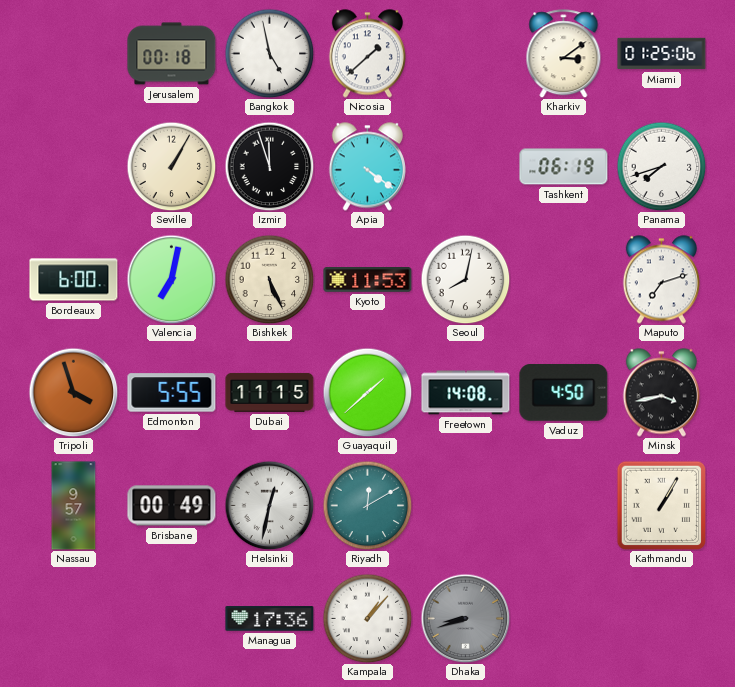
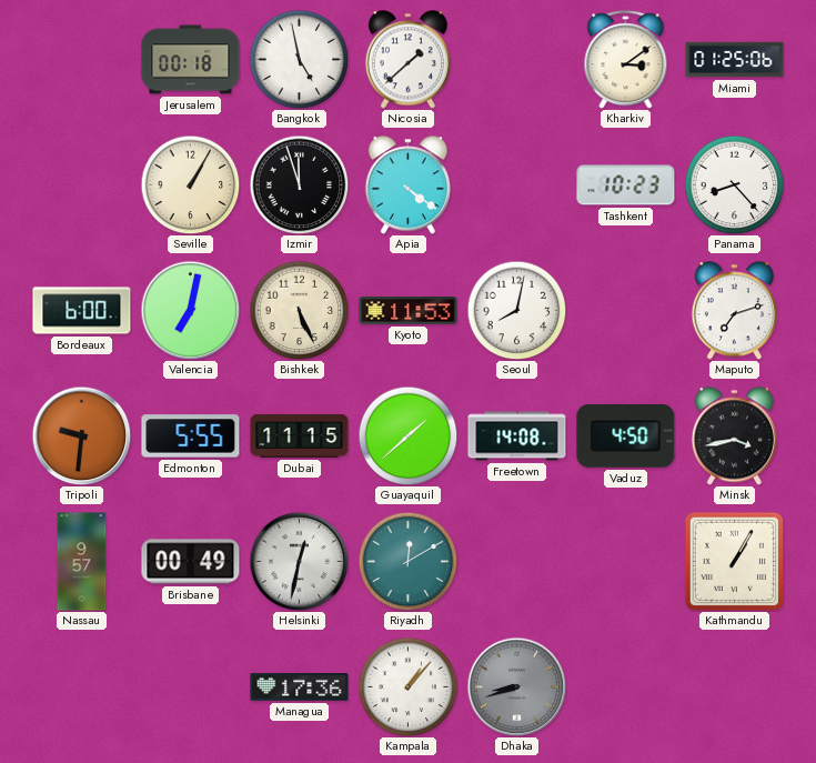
Tashkent: 06:19 -> 10:23 (626, 185)
Panama: 7:42 -> 8:23 (734, 184)
Tripoli: 3:57 -> 9:31 (81, 435)
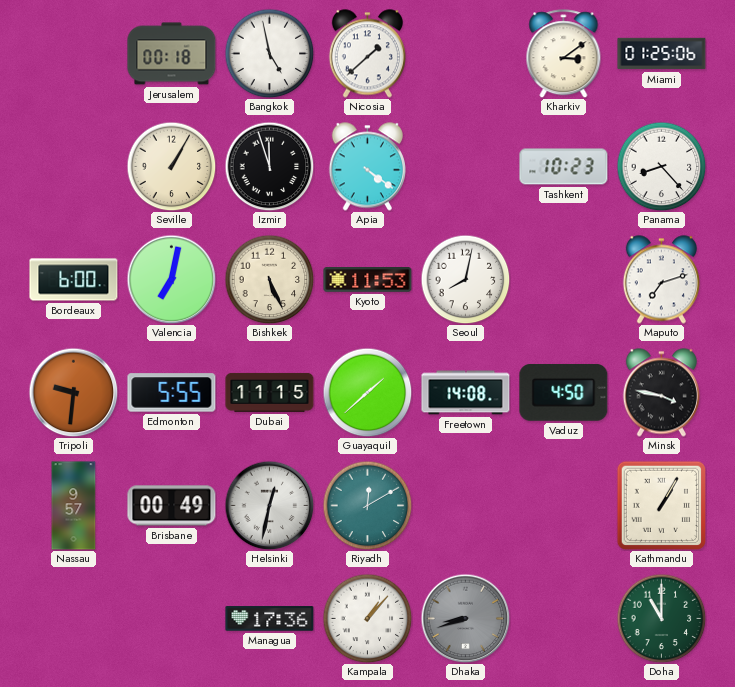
Minsk: 3:43 -> 3:47 (661, 393)
Doha: none -> 11:00 (661, 618)
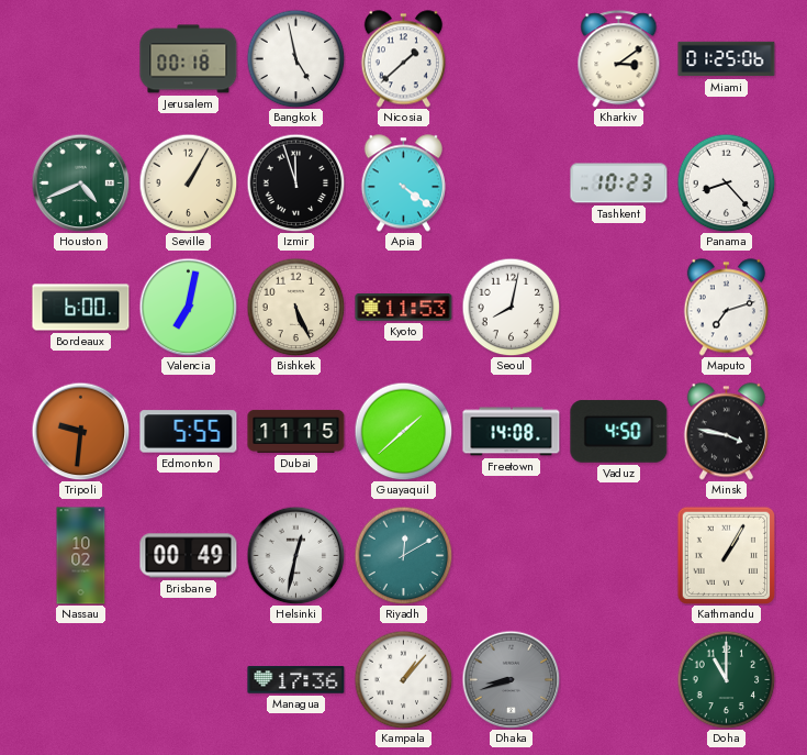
Houston: none -> 4:41 (80, 182)
Nassau: 9:57 -> 10:02 (81, 556)
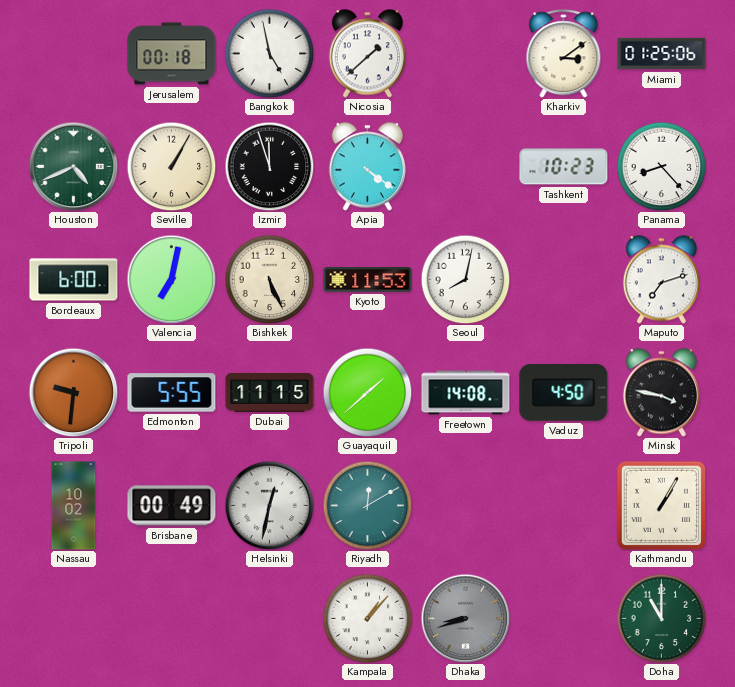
Managua: 17:36 -> none (296, 680)
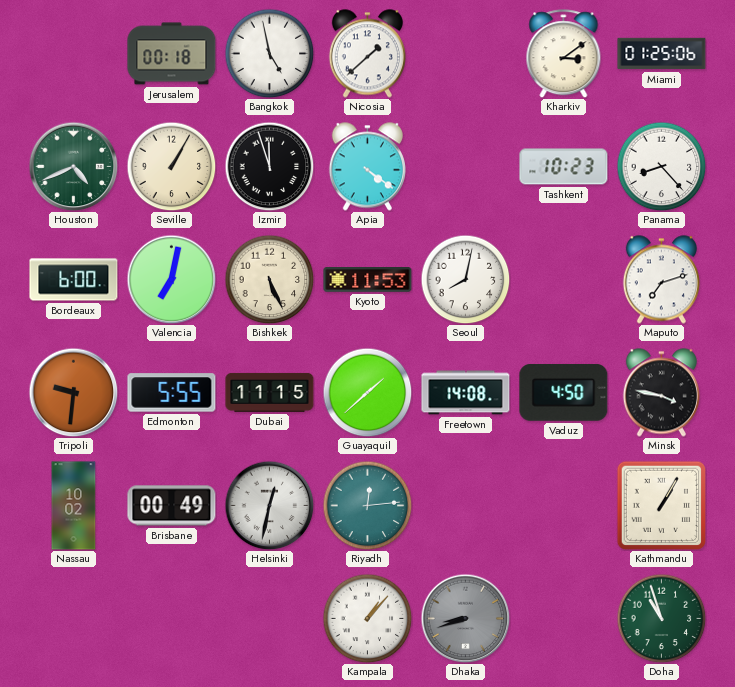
Riyadh: 12:10 -> 12:14 (367, 505)
Doha: 11:00 -> 10:57 (661, 618)
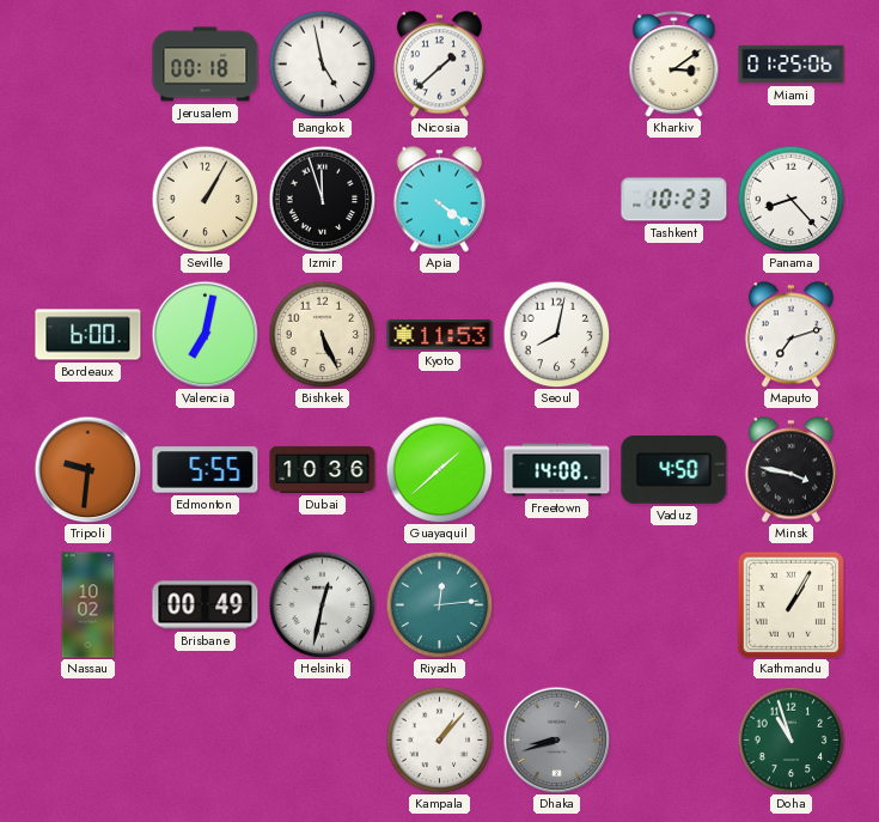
Houston: 4:41 -> none (73, 166)
Dubai: 11:15 -> 10:36 (323, 469)
